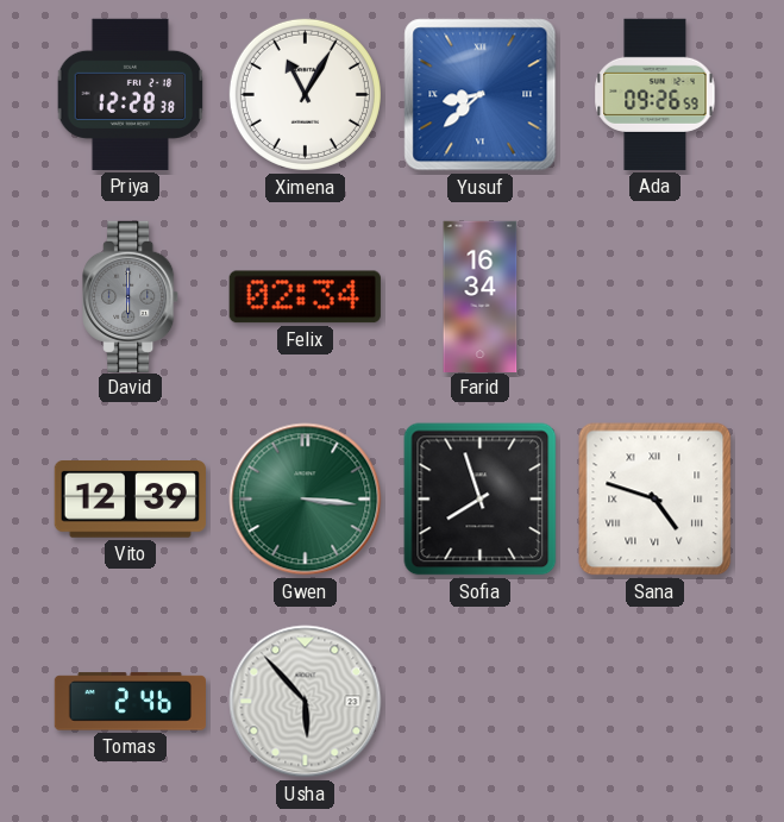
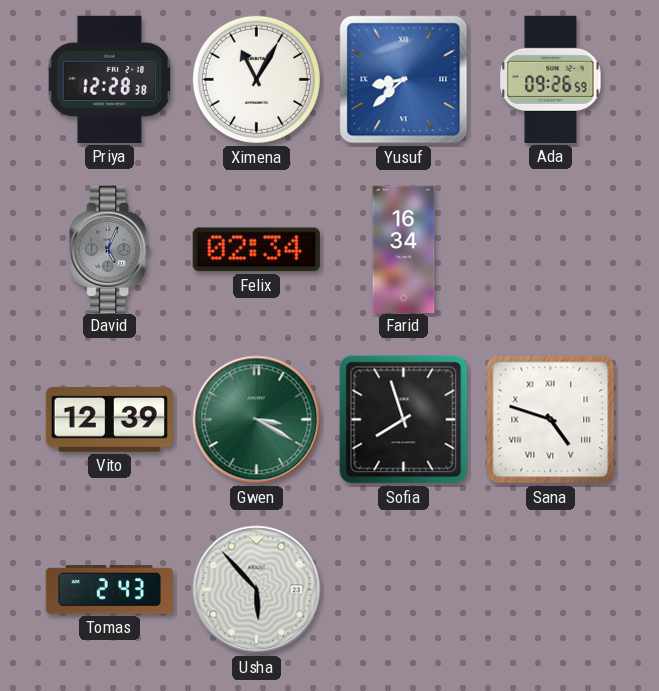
David: 6:00 -> 5:04 (110, 249)
Gwen: 3:16 -> 3:20 (257, 420)
Tomas: 2:46 -> 2:43 (109, 590)
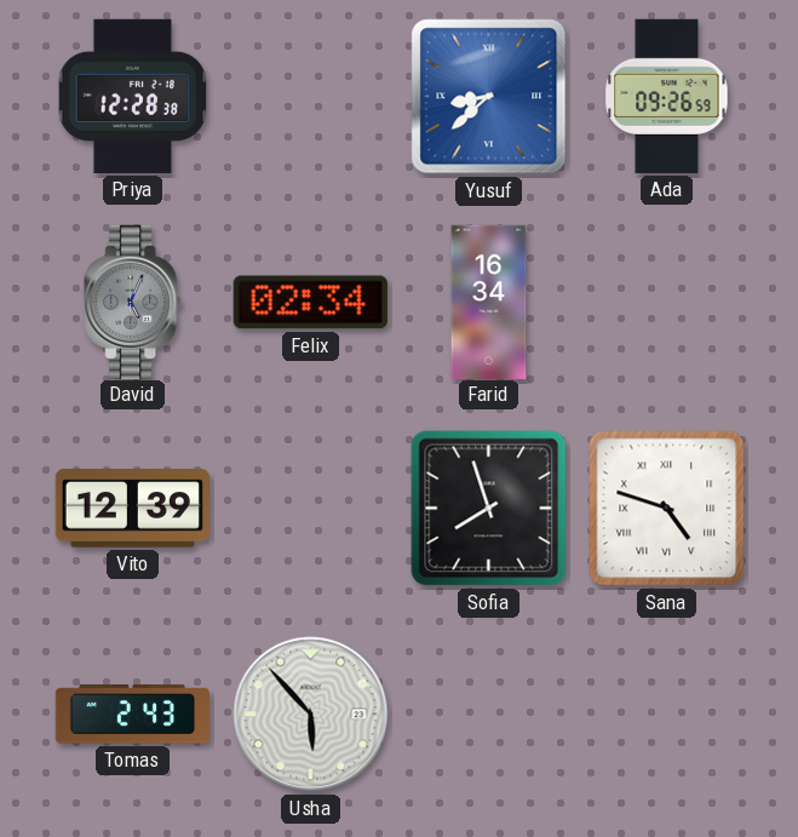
Ximena: 11:05 -> none (256, 79)
Gwen: 3:20 -> none (257, 420)
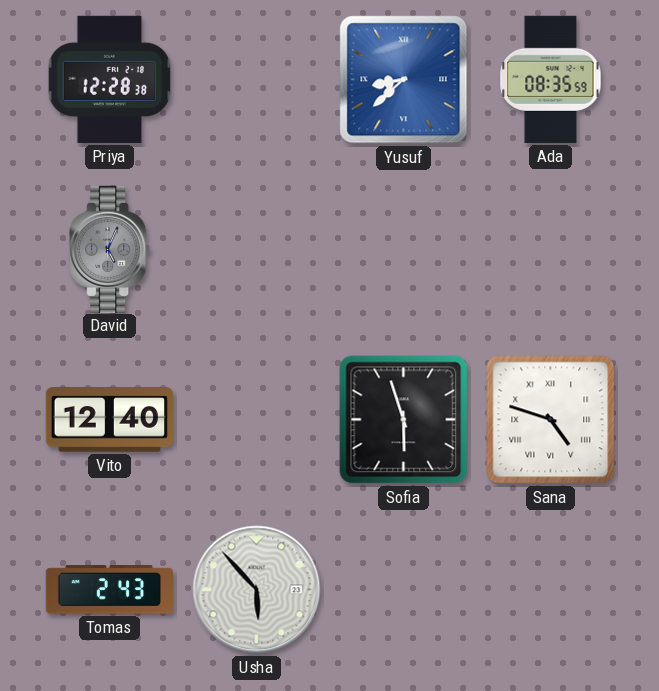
Ada: 09:26 -> 08:35 (551, 79)
Felix: 02:34 -> none (310, 303)
Farid: 16:34 -> none (489, 302)
Vito: 12:39 -> 12:40 (109, 420)
Sofia: 7:57 -> 5:57 (404, 420)
